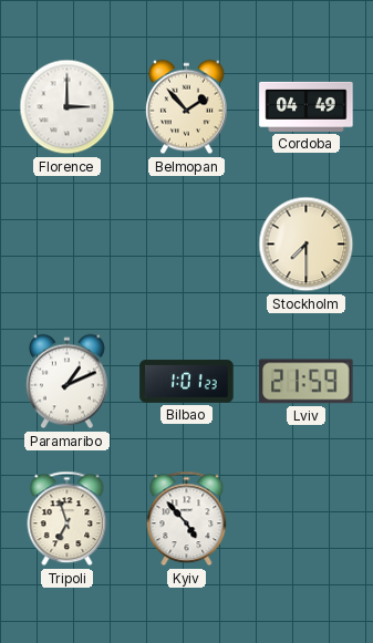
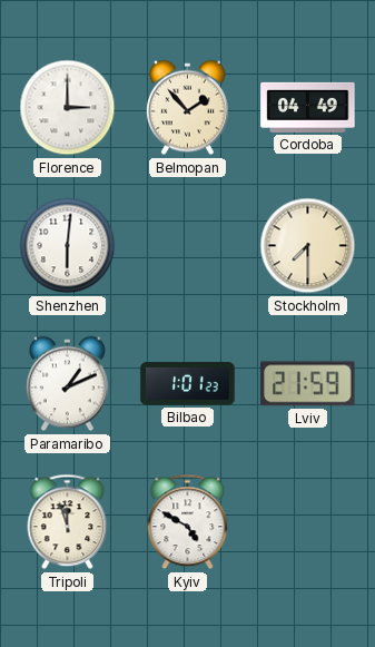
Shenzhen: none -> 6:01 (68, 246)
Tripoli: 6:57 -> 11:57 (68, 522)
Kyiv: 4:53 -> 4:50 (188, 522)
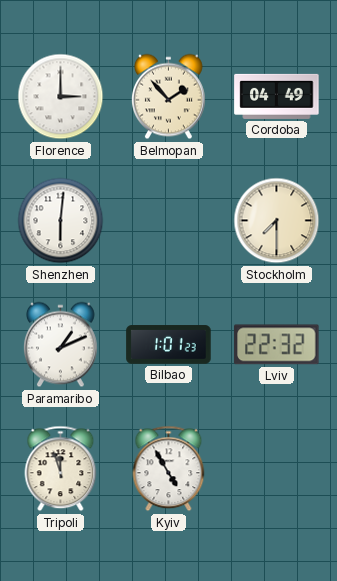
Lviv: 21:59 -> 22:32 (277, 345)
Kyiv: 4:50 -> 4:55 (169, 469)
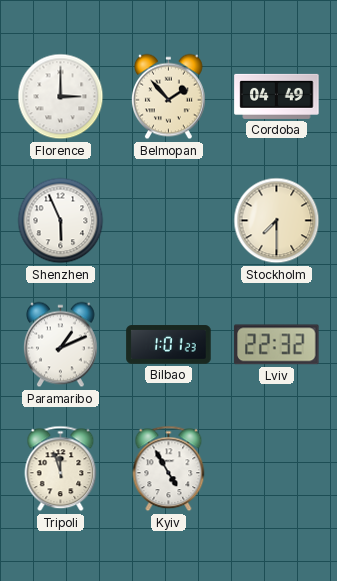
Shenzhen: 6:01 -> 5:56 (61, 221)
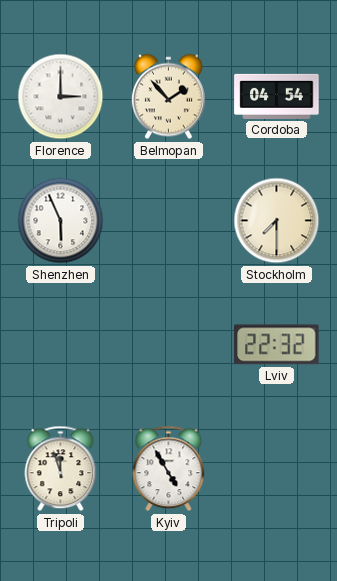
Cordoba: 04:49 -> 04:54 (277, 96)
Paramaribo: 1:11 -> none (60, 345)
Bilbao: 1:01 -> none (169, 345)
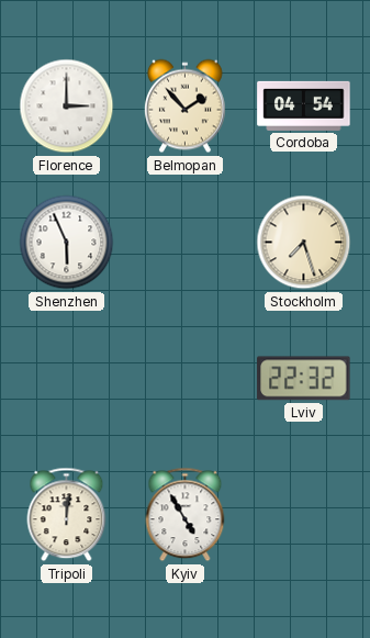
Stockholm: 7:30 -> 7:27 (304, 243)
Tripoli: 11:57 -> 12:01 (67, 515)
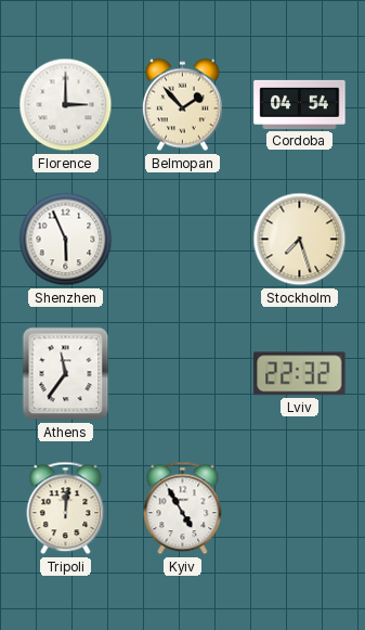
Athens: none -> 11:36 (66, 374)
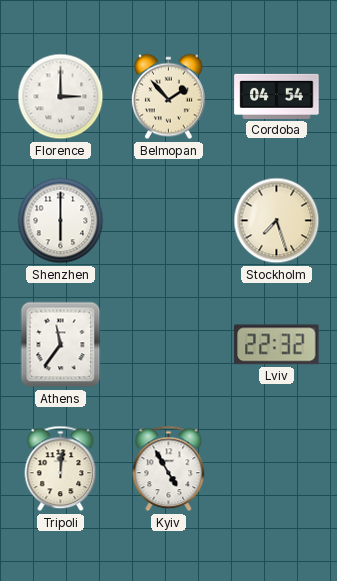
Shenzhen: 5:56 -> 6:00 (61, 221)
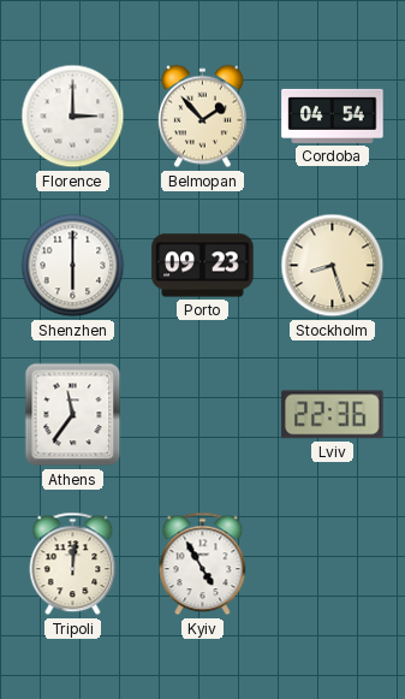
Porto: none -> 09:23 (203, 266)
Stockholm: 7:27 -> 8:27 (333, 266)
Lviv: 22:32 -> 22:36 (333, 415)
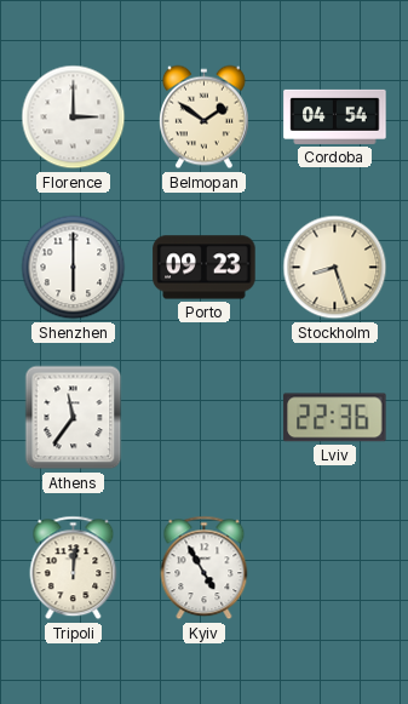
Belmopan: 1:53 -> 1:51 (203, 118)
